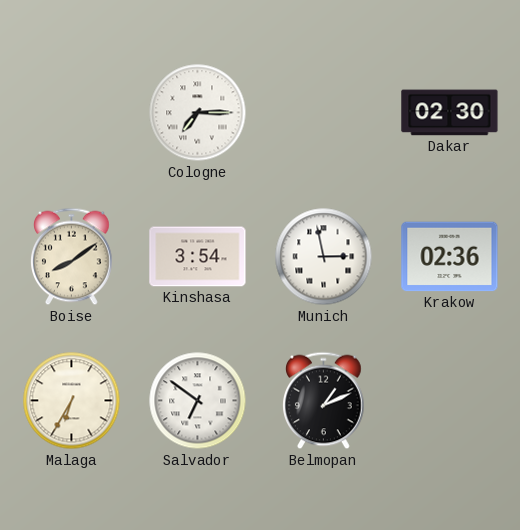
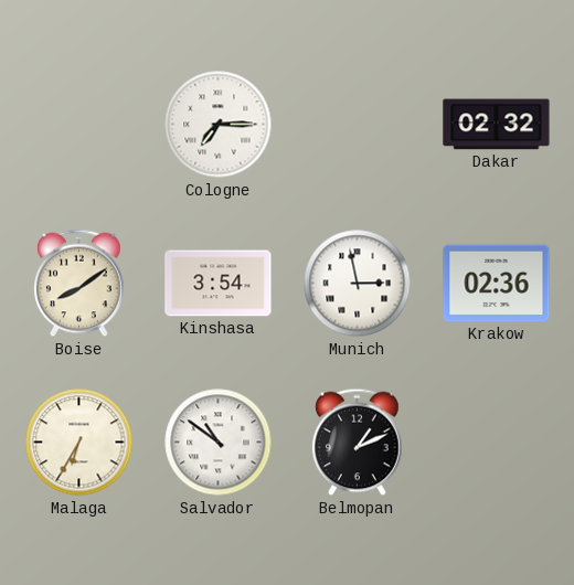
Dakar: 02:30 -> 02:32 (497, 125)
Salvador: 6:51 -> 10:51 (219, 443)
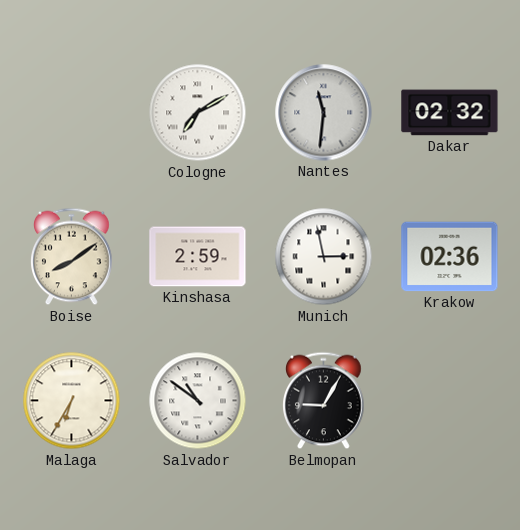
Cologne: 7:15 -> 7:10 (198, 113)
Nantes: none -> 11:31 (324, 113)
Kinshasa: 3:54 -> 2:59 (198, 257)
Belmopan: 1:11 -> 9:05 (324, 401)
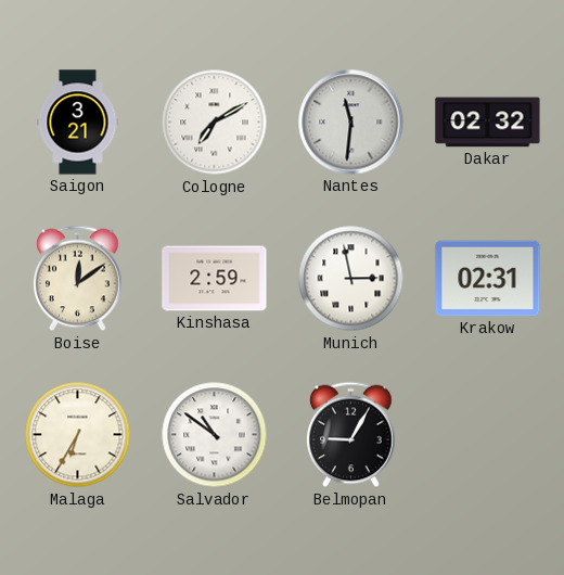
Saigon: none -> 3:21 (78, 123)
Boise: 8:09 -> 12:09 (78, 279)
Krakow: 02:36 -> 02:31 (488, 279)
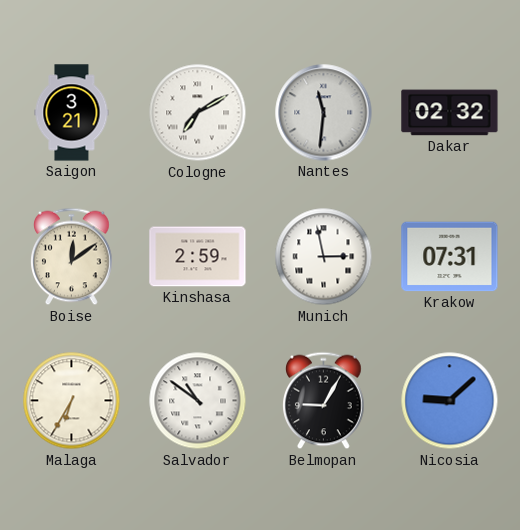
Krakow: 02:31 -> 07:31 (450, 257)
Nicosia: none -> 9:08 (450, 401)
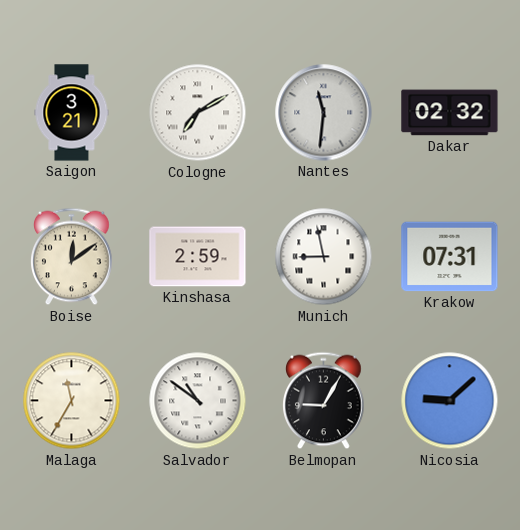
Munich: 2:58 -> 8:58 (324, 257)
Malaga: 6:35 -> 11:35 (72, 401)
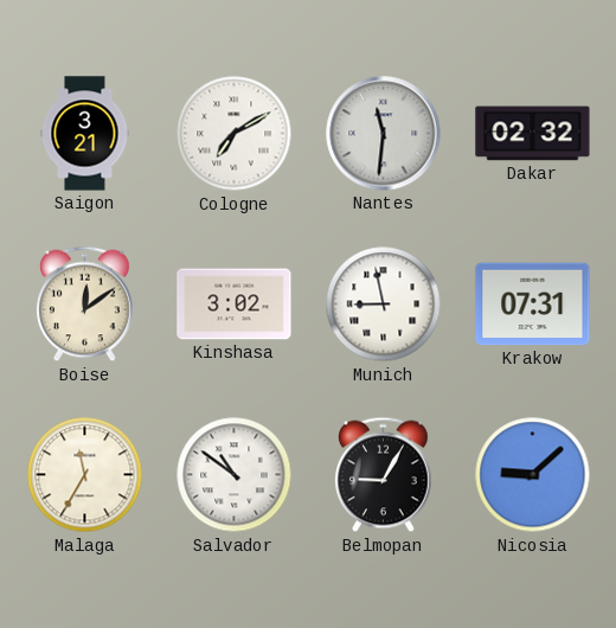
Kinshasa: 2:59 -> 3:02 (235, 305)
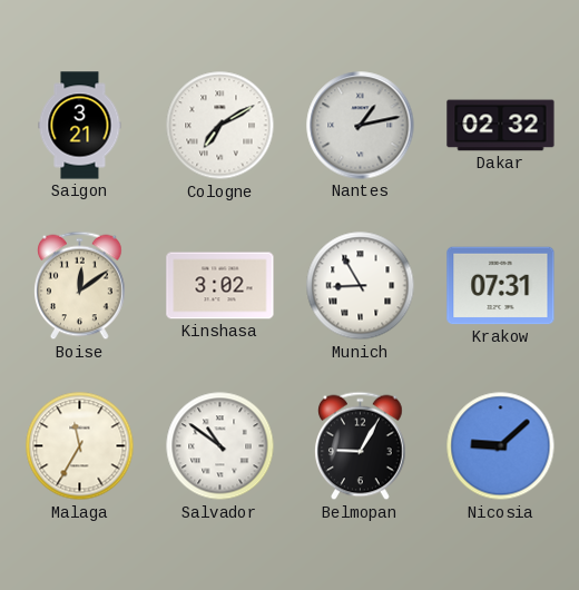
Nantes: 11:31 -> 1:13 (361, 126)
Munich: 8:58 -> 8:55 (361, 286)
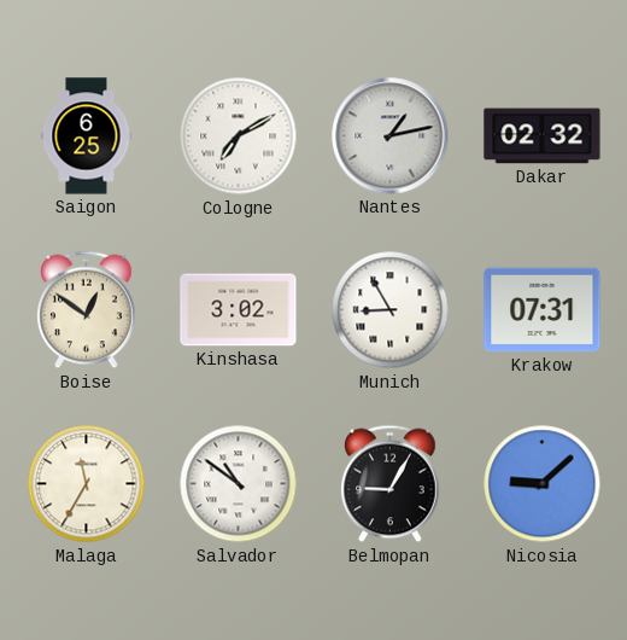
Saigon: 3:21 -> 6:25 (87, 136)
Boise: 12:09 -> 12:51 (87, 310)
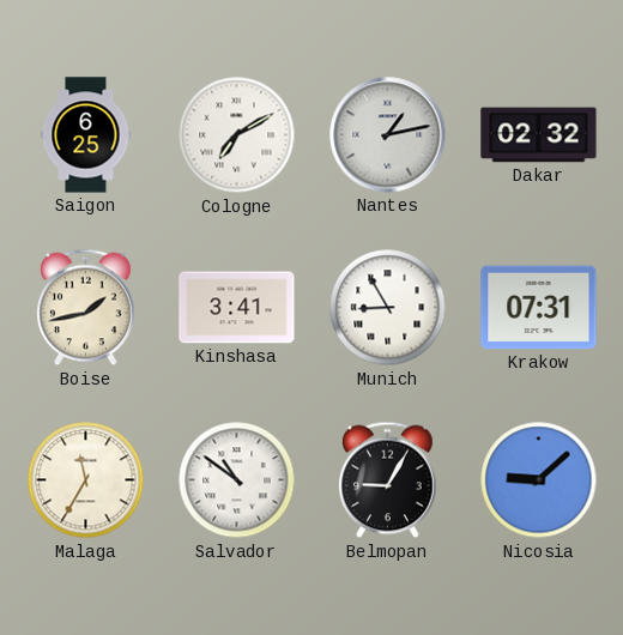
Boise: 12:51 -> 1:43 (86, 308)
Kinshasa: 3:02 -> 3:41 (237, 308)
